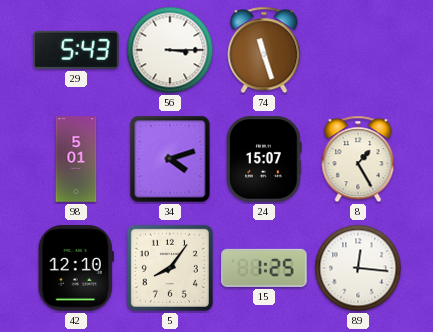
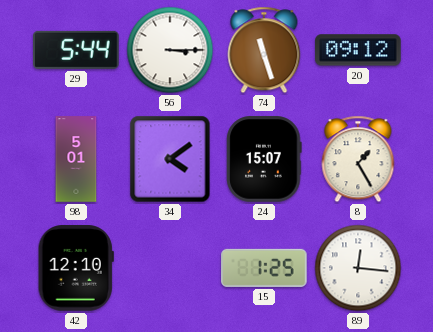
29: 5:43 -> 5:44 (77, 50)
20: none -> 09:12 (358, 50)
34: 4:12 -> 4:09 (170, 159)
5: 8:06 -> none (170, 268)
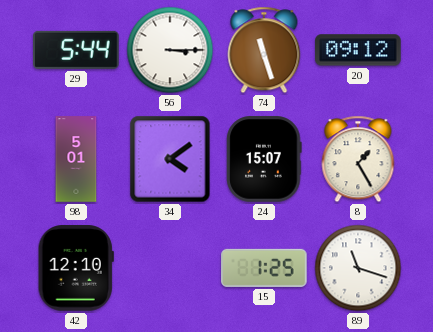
89: 12:16 -> 11:18 (358, 268)
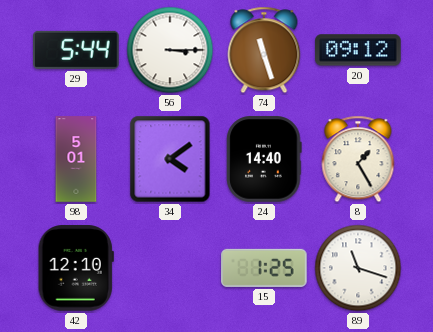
24: 15:07 -> 14:40 (264, 159)
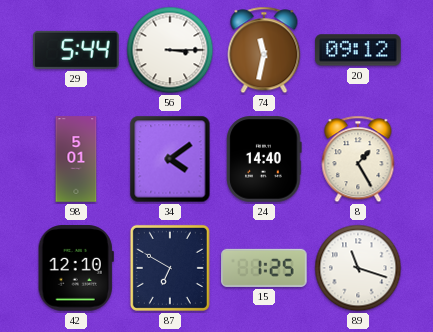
74: 11:27 -> 11:32 (264, 50)
87: none -> 6:50 (170, 268)
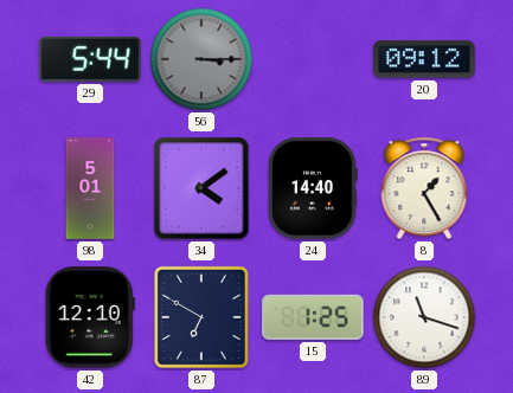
56 dial: white -> grey (201, 59)
74: 11:32 -> none (264, 50)
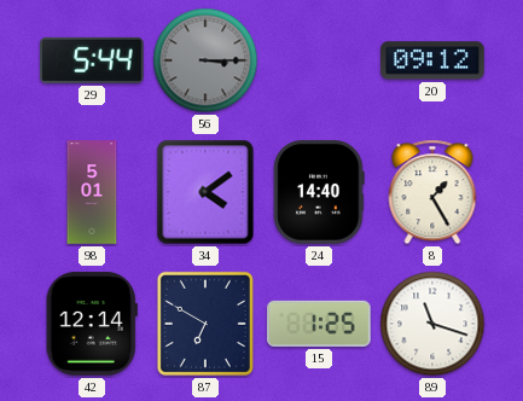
42: 12:10 -> 12:14 (92, 324)
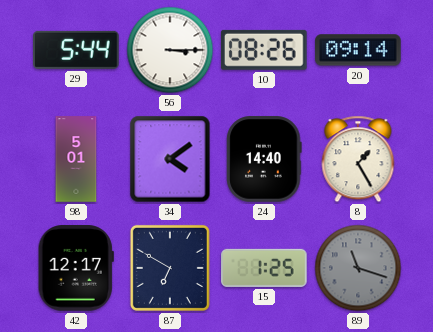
56 dial: grey -> white (170, 50)
10: none -> 08:26 (264, 50)
20: 09:12 -> 09:14 (358, 50)
42: 12:14 -> 12:17 (76, 268)
89 dial: white -> grey (358, 268)
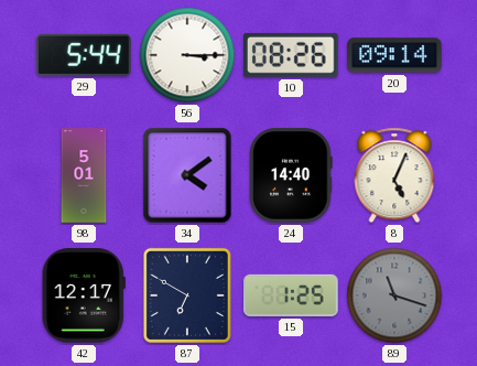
8: 1:25 -> 5:04 (394, 175)
